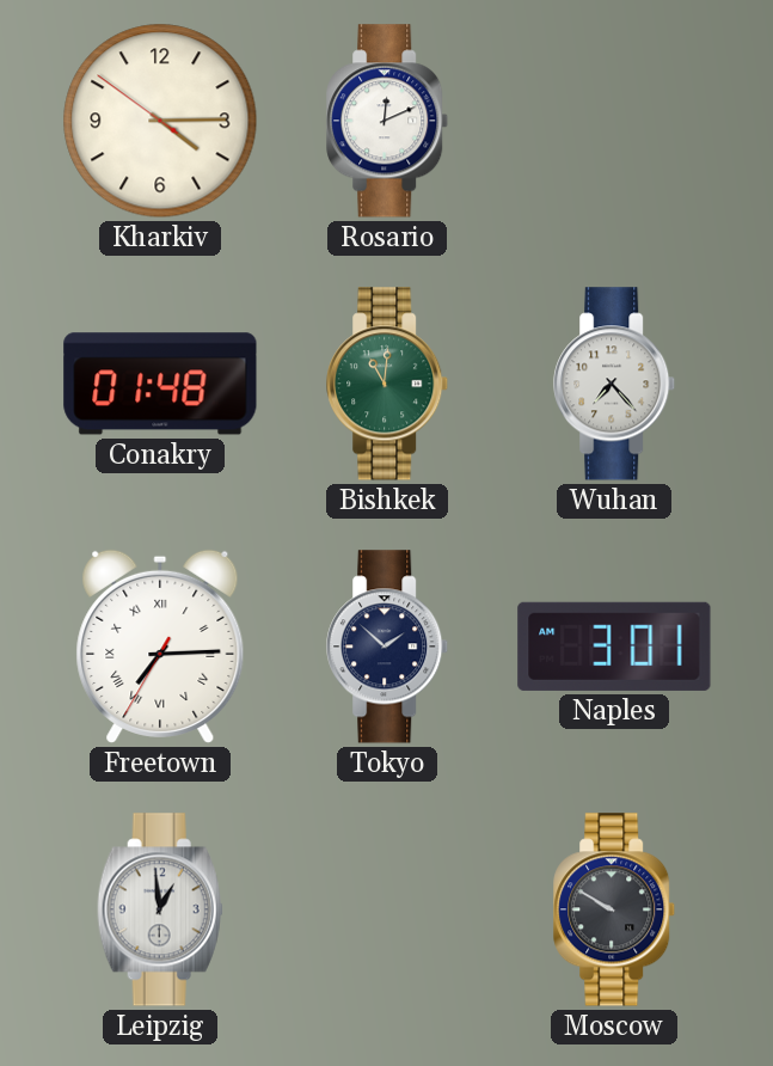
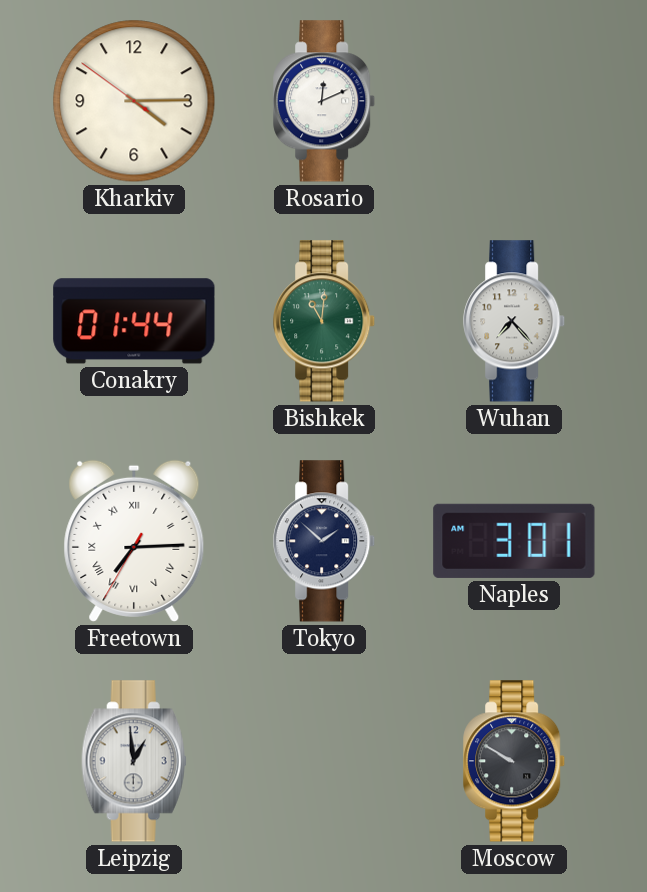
Conakry: 01:48 -> 01:44 (134, 321)
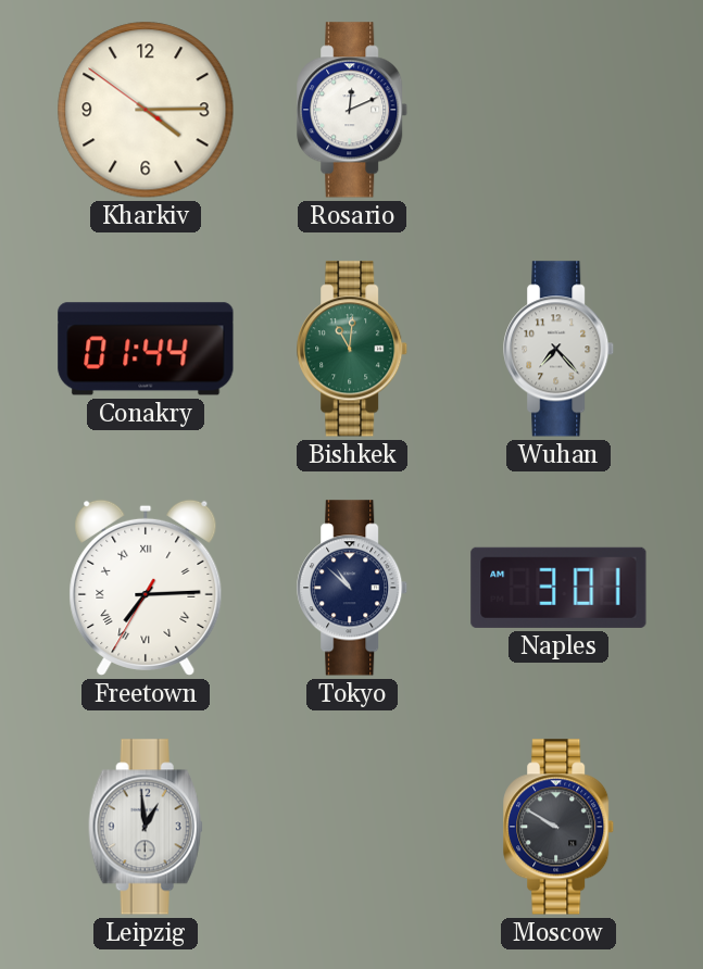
Tokyo: 1:52 -> 10:52 (353, 588)
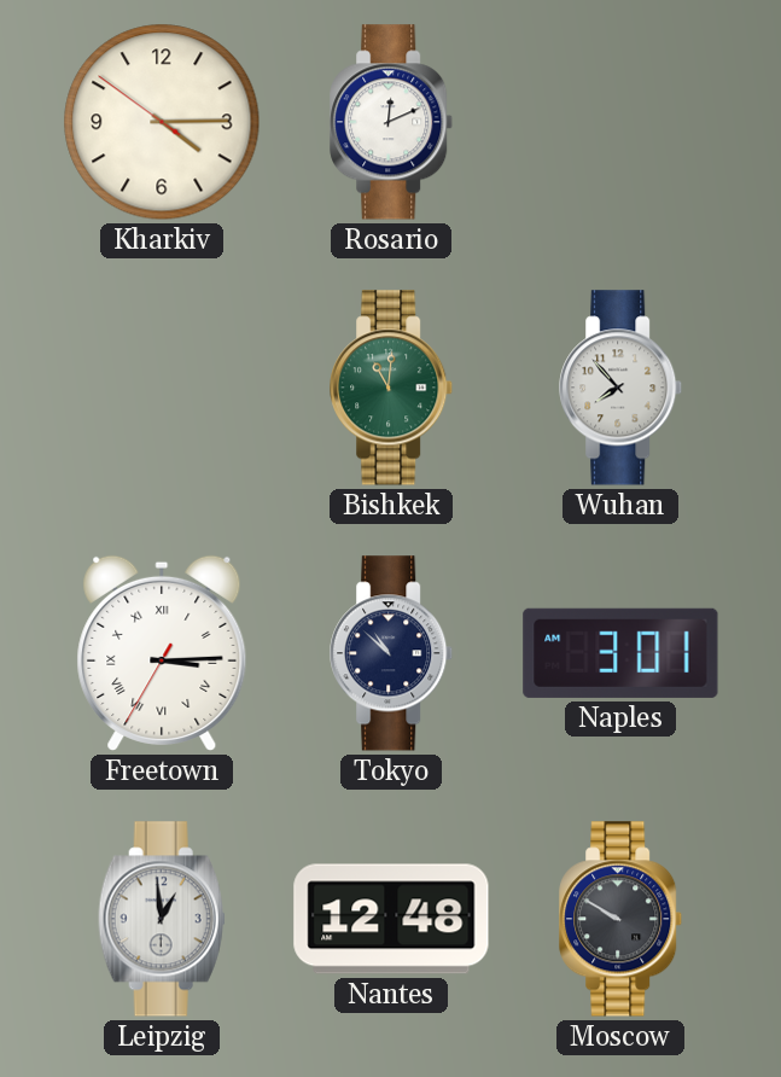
Conakry: 01:44 -> none (146, 349)
Wuhan: 7:23 -> 7:53 (622, 388)
Freetown: 7:14 -> 3:14 (162, 653)
Nantes: none -> 12:48 (391, 919)
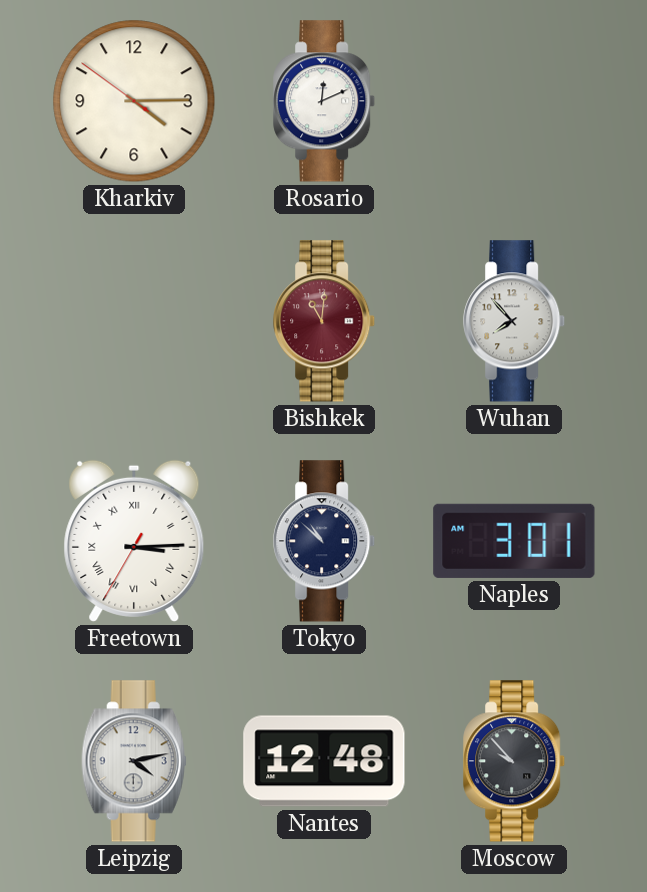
Bishkek dial: green -> burgundy (325, 321)
Leipzig: 12:59 -> 4:13 (134, 761)
Moscow: 9:50 -> 9:53 (515, 761)
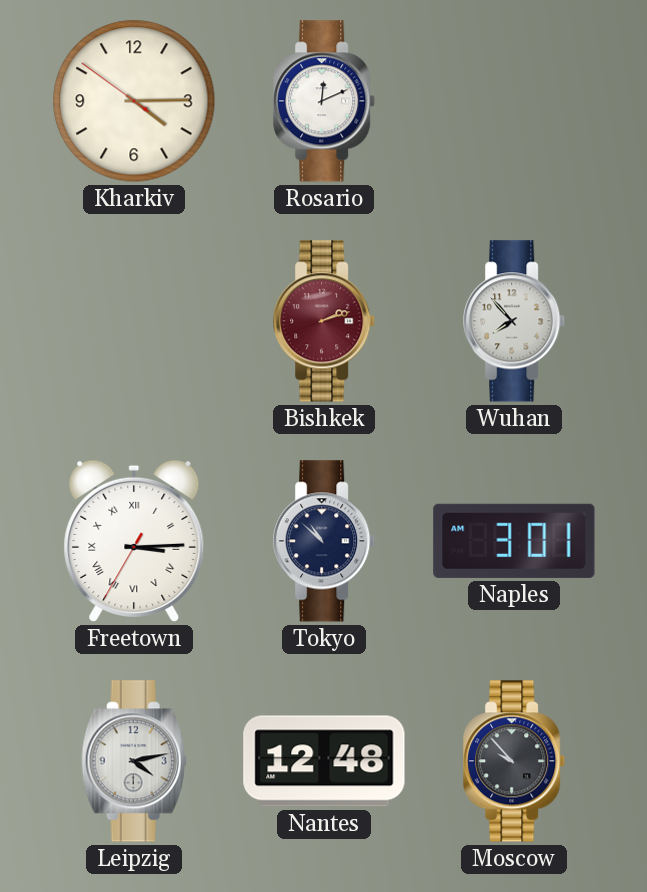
Bishkek: 11:01 -> 2:12 (325, 321)
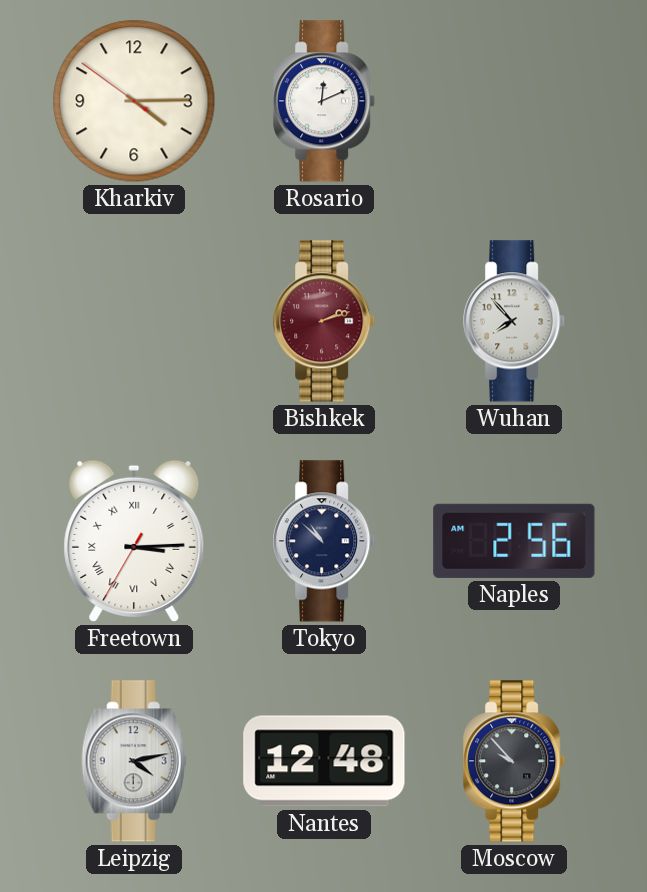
Naples: 3:01 -> 2:56 (514, 541)
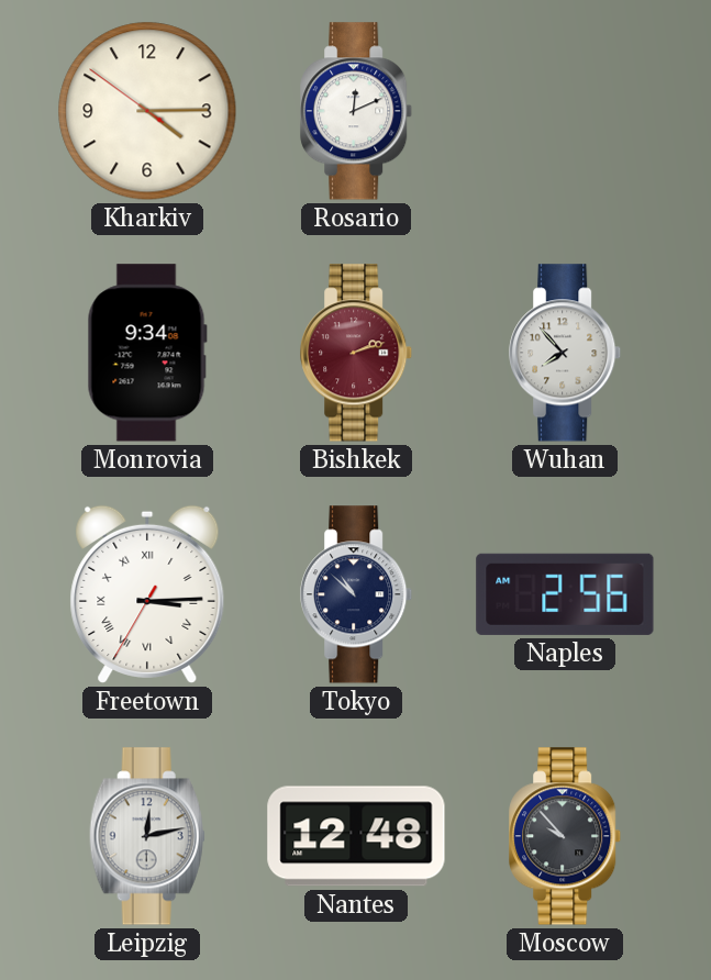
Monrovia: none -> 9:34 (147, 353)
Leipzig: 4:13 -> 12:13 (147, 836)
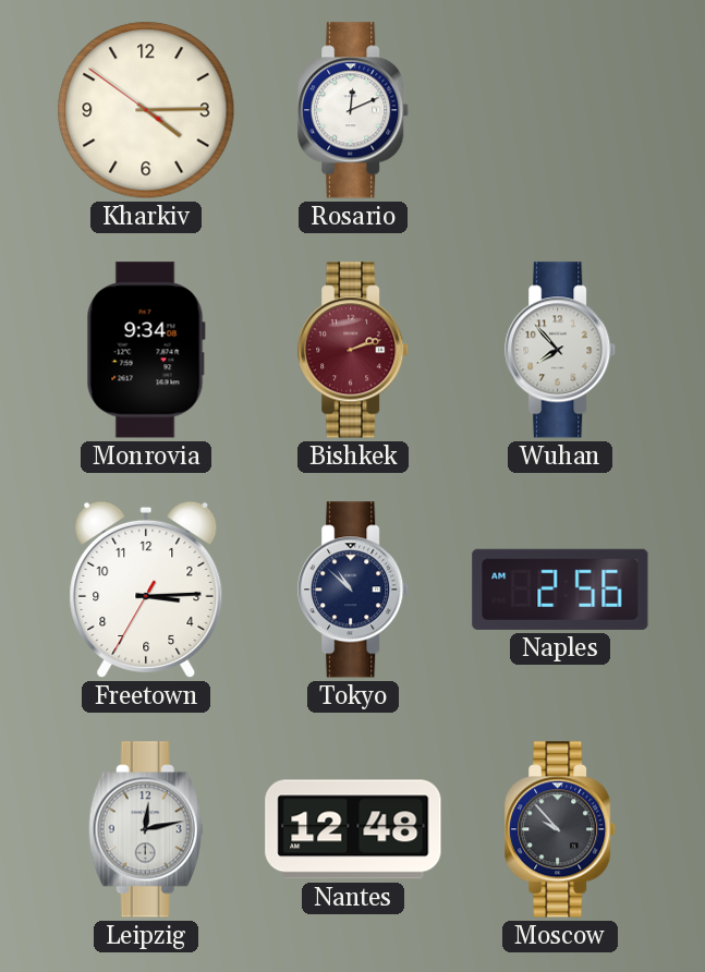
Freetown numerals: Roman -> Arabic (146, 590)
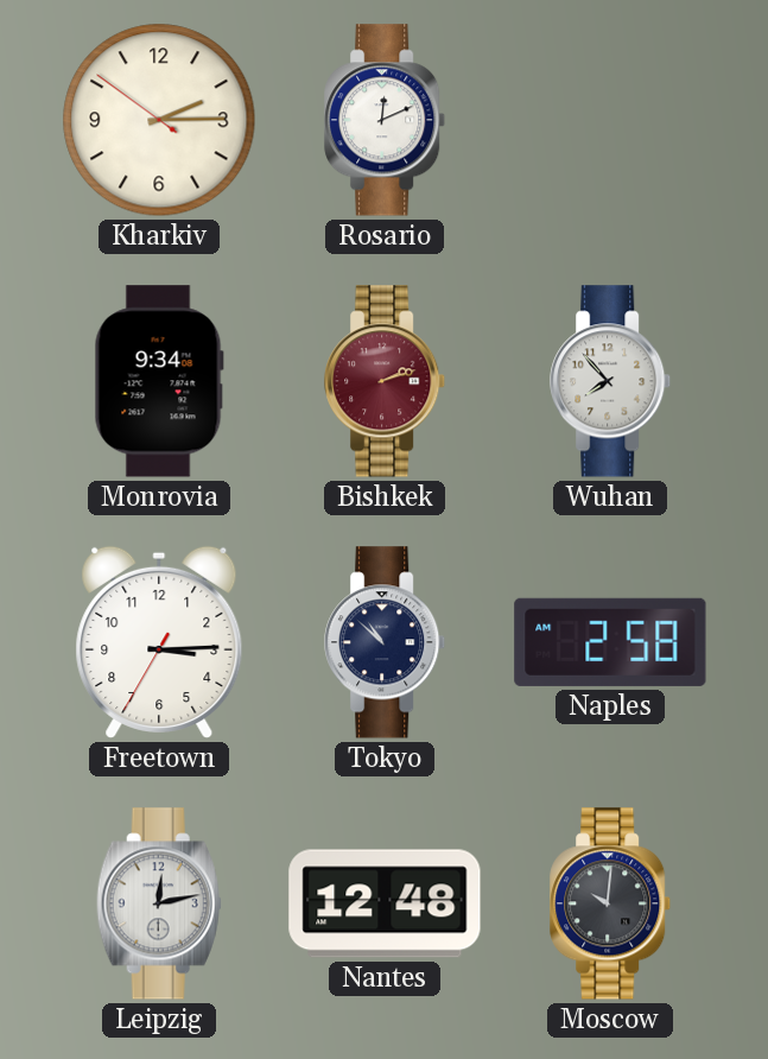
Kharkiv: 4:14 -> 2:14 (159, 120)
Naples: 2:56 -> 2:58 (610, 642)
Moscow: 9:53 -> 10:01 (611, 903)
